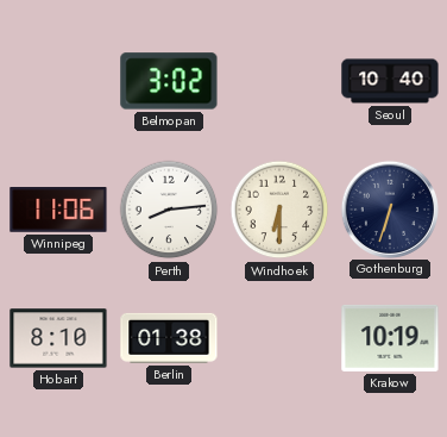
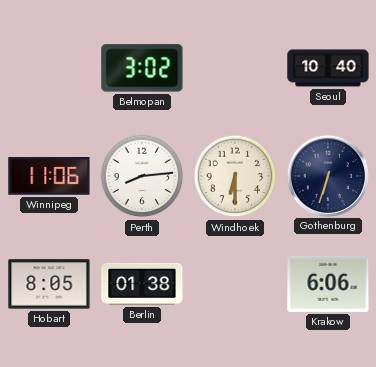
Hobart: 8:10 -> 8:05 (49, 284)
Krakow: 10:19 -> 6:06 (328, 284)
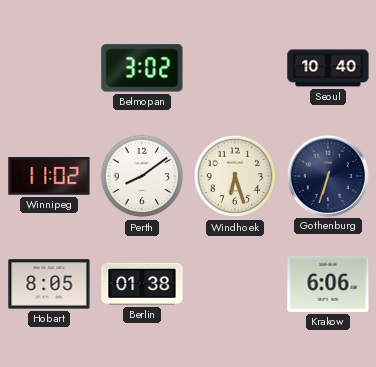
Winnipeg: 11:06 -> 11:02 (49, 177)
Perth: 8:14 -> 8:09 (142, 176)
Windhoek: 6:30 -> 6:27 (235, 176)
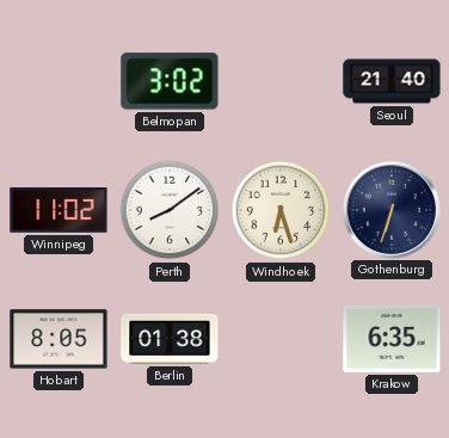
Seoul: 10:40 -> 21:40 (392, 81)
Krakow: 6:06 -> 6:35 (392, 339)
